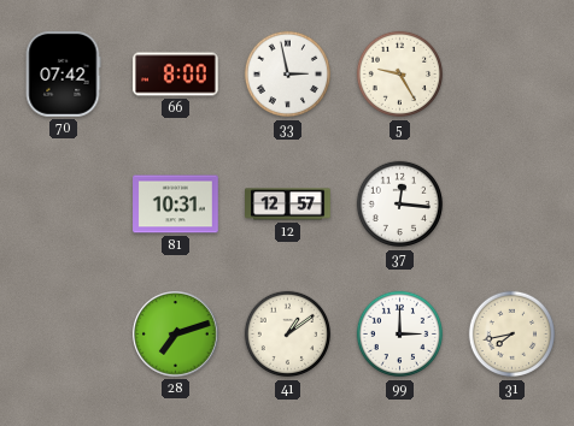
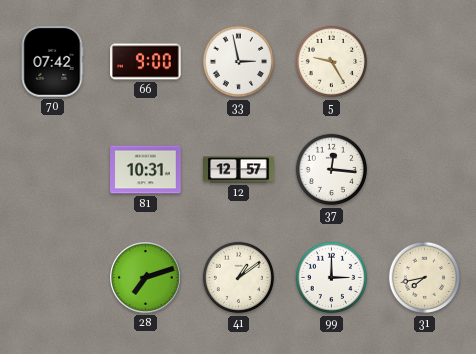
66: 8:00 -> 9:00 (146, 62)
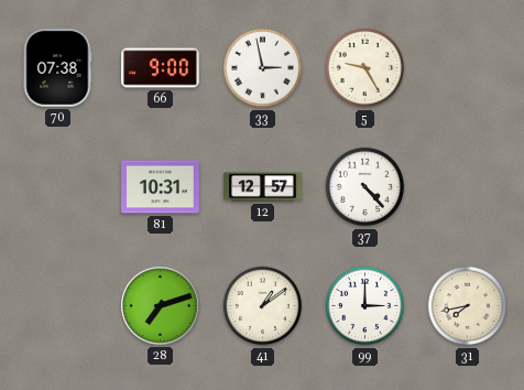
70: 07:42 -> 07:38 (57, 68)
37: 12:16 -> 4:23 (365, 187)
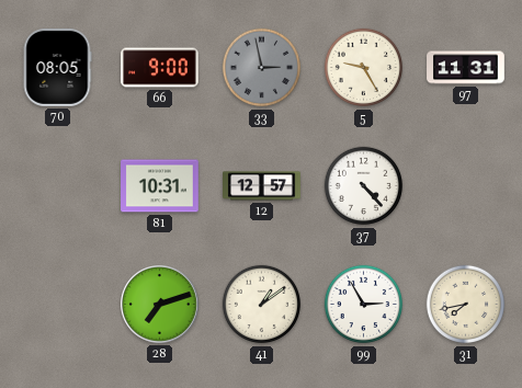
70: 07:38 -> 08:05 (57, 68)
33 dial: white -> grey (262, 68)
97: none -> 11:31 (466, 68)
99: 3:00 -> 2:55 (364, 305)
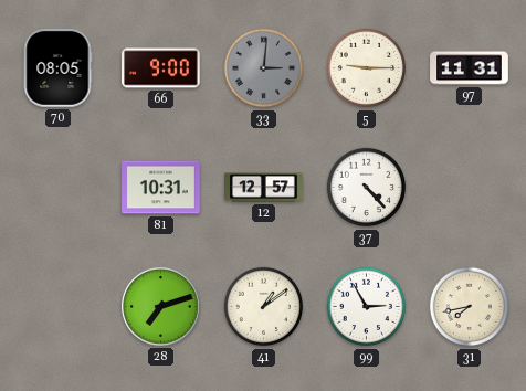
33: 2:58 -> 3:01 (264, 68)
5: 9:25 -> 9:15 (367, 68)
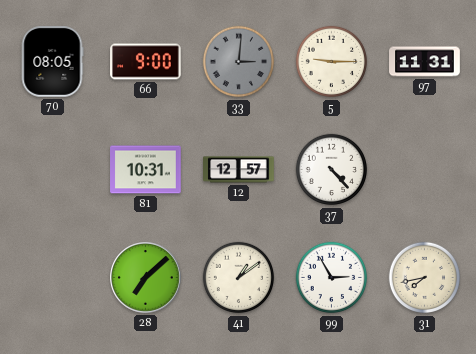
28: 7:12 -> 7:08 (146, 278)
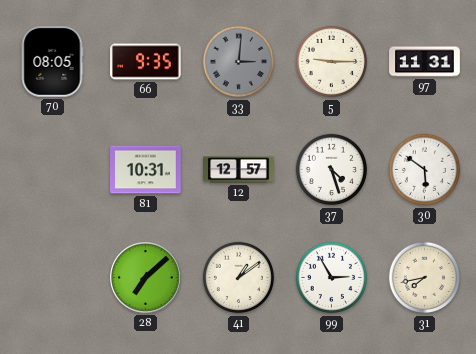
66: 9:00 -> 9:35 (146, 62)
37: 4:23 -> 4:27 (332, 170)
30: none -> 5:51 (425, 170)
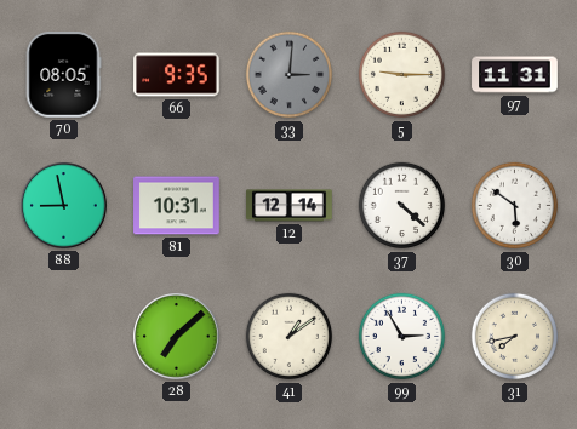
88: none -> 8:58 (64, 206)
12: 12:57 -> 12:14 (290, 206)
37: 4:27 -> 4:22 (402, 206)
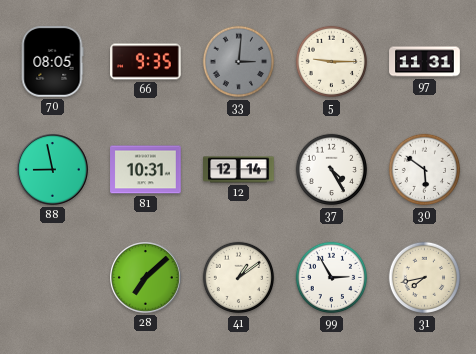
37: 4:22 -> 4:25 (332, 170)
